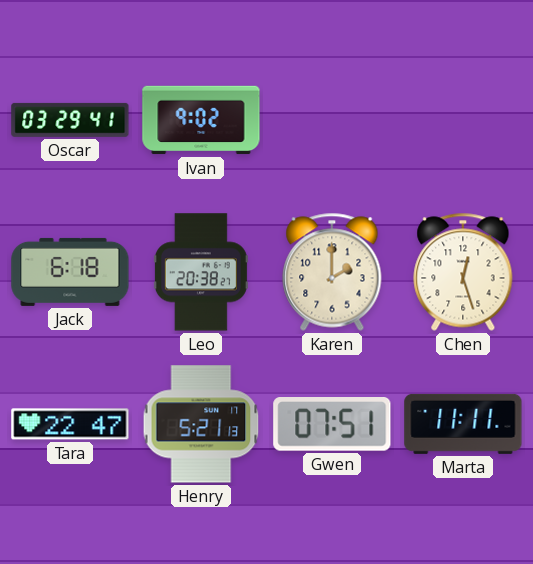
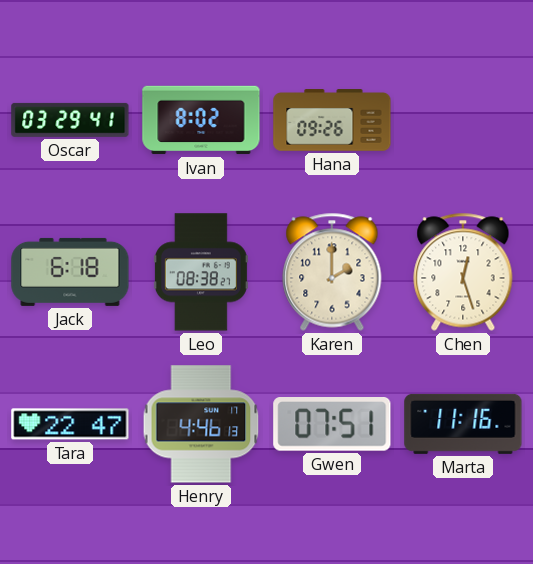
Ivan: 9:02 -> 8:02 (201, 120)
Hana: none -> 09:26 (332, 120)
Leo: 20:38 -> 08:38 (201, 272)
Henry: 5:21 -> 4:46 (201, 424)
Marta: 11:11 -> 11:16 (463, 424)
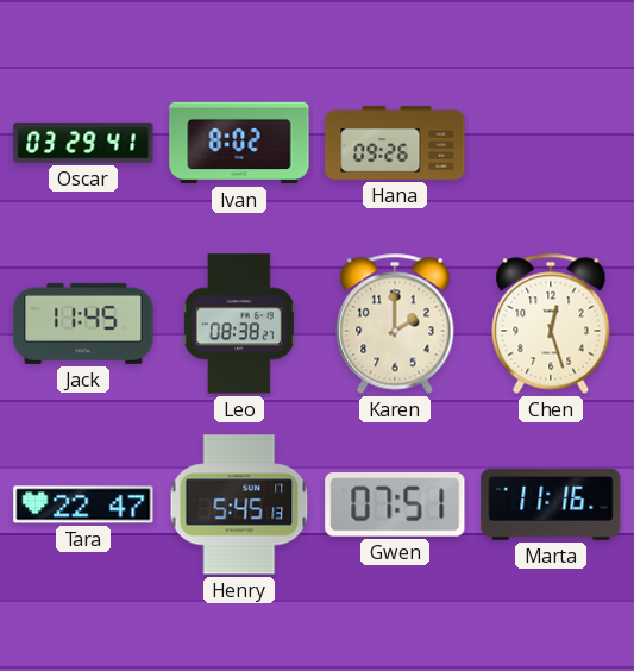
Jack: 6:18 -> 11:45 (83, 324)
Henry: 4:46 -> 5:45 (239, 504)
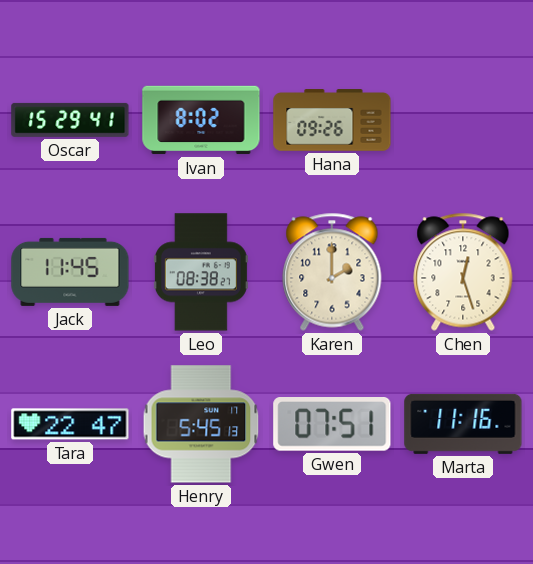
Oscar: 03:29 -> 15:29 (70, 120)
